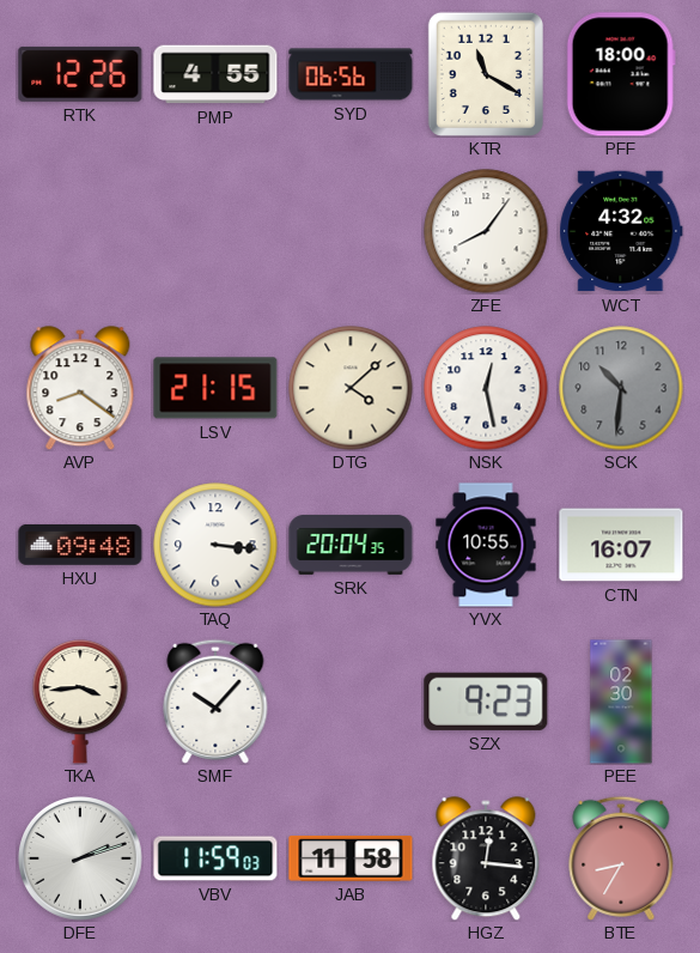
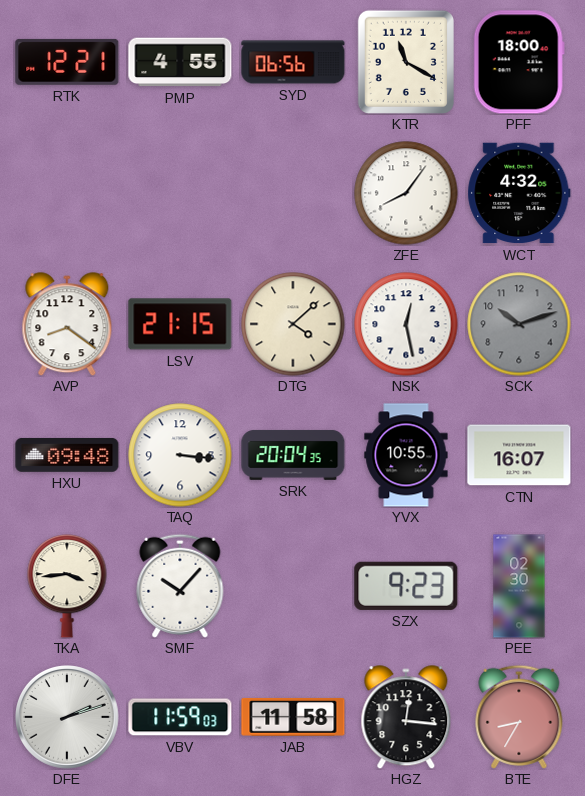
RTK: 12:26 -> 12:21 (67, 62)
SCK: 10:31 -> 10:12 (519, 324)
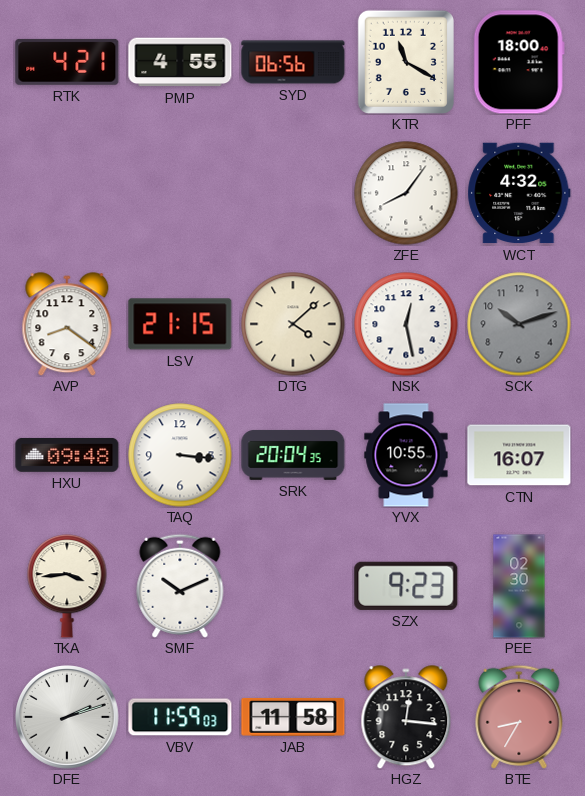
RTK: 12:21 -> 4:21 (67, 62)
SMF: 10:07 -> 10:11 (180, 586)
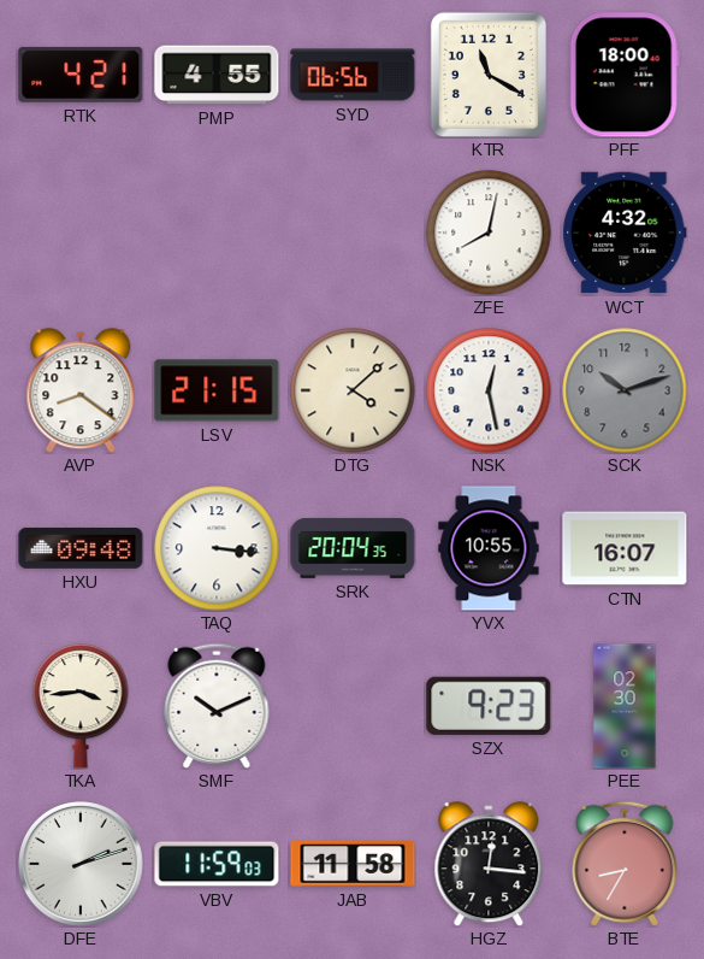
ZFE: 8:06 -> 8:02 (489, 233)
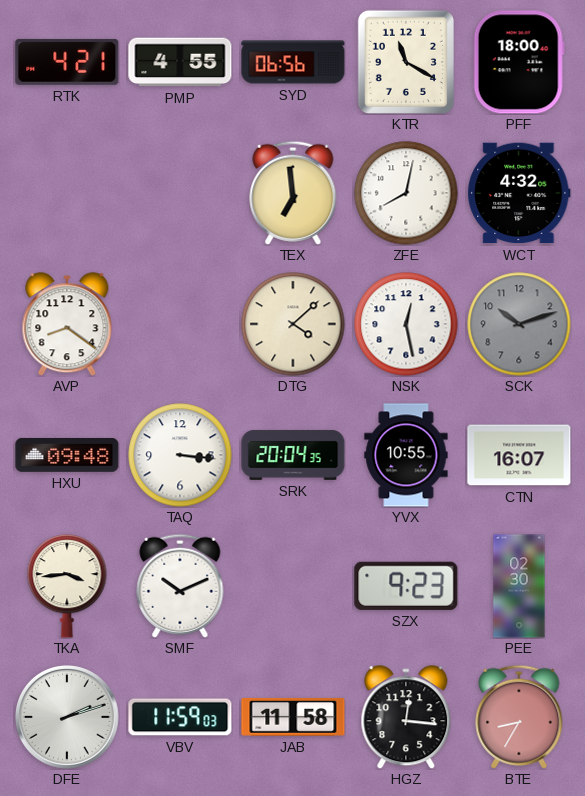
TEX: none -> 6:59 (293, 193)
LSV: 21:15 -> none (217, 390)
